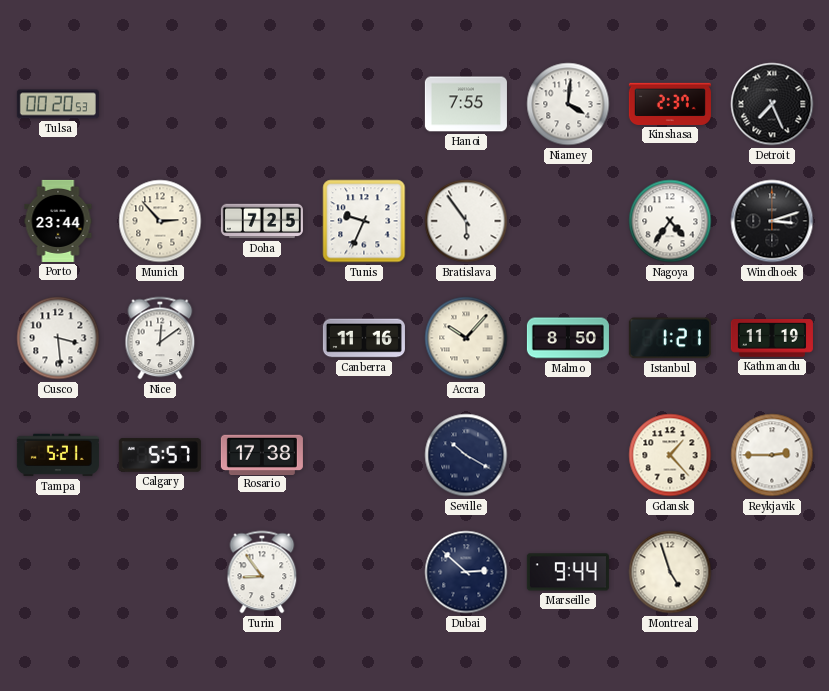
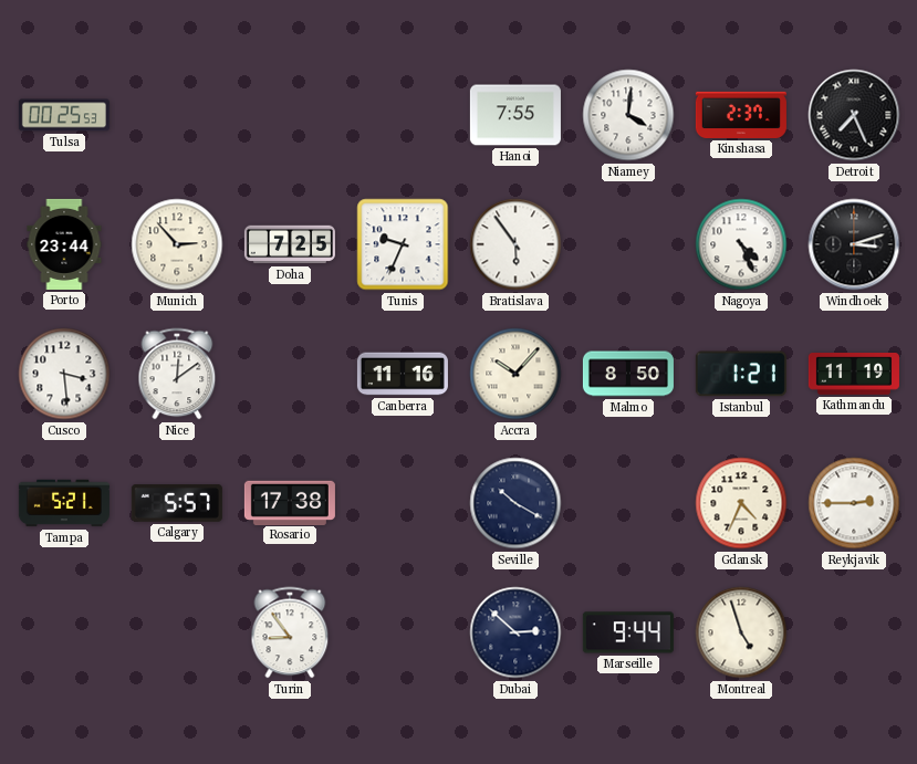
Tulsa: 00:20 -> 00:25 (64, 115)
Nagoya: 4:36 -> 4:26 (741, 244)
Gdansk: 1:23 -> 4:34 (741, 503)
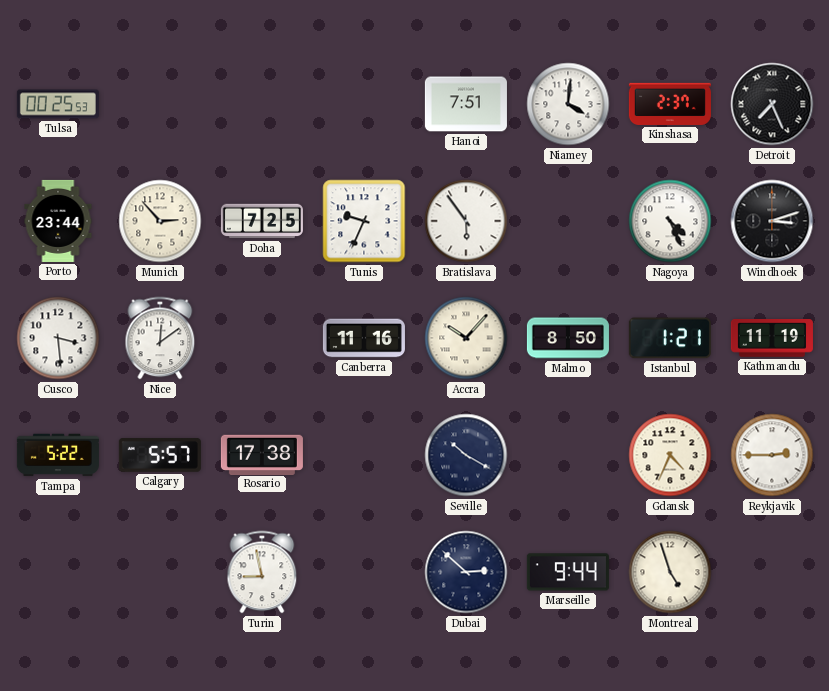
Hanoi: 7:55 -> 7:51 (466, 104)
Tampa: 5:21 -> 5:22 (58, 455)
Turin: 8:54 -> 8:58 (262, 572)
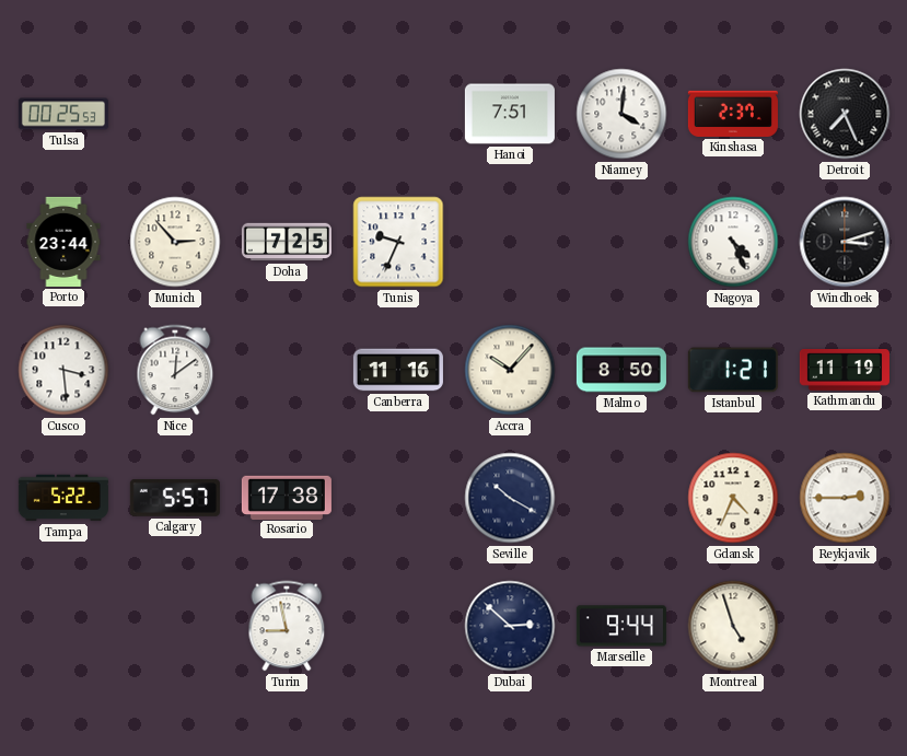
Bratislava: 5:54 -> none (466, 221)
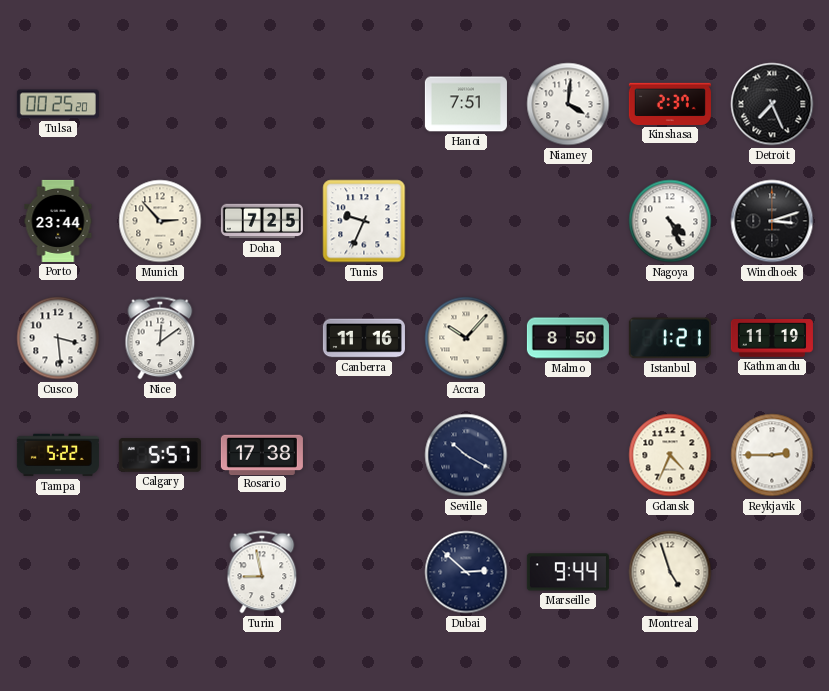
Tulsa: 00:25:53 -> 00:25:20 (58, 104)
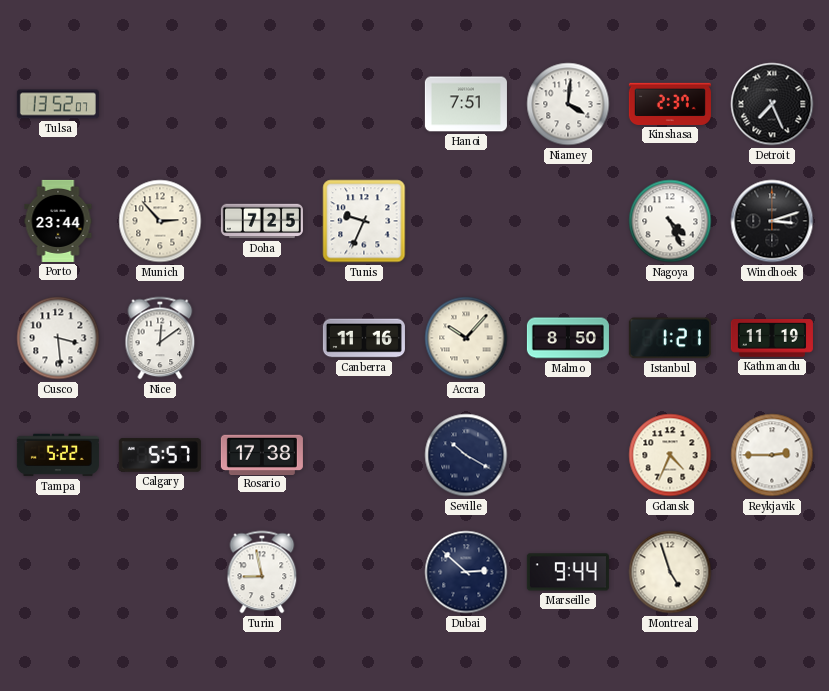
Tulsa: 00:25 -> 13:52 (58, 104)
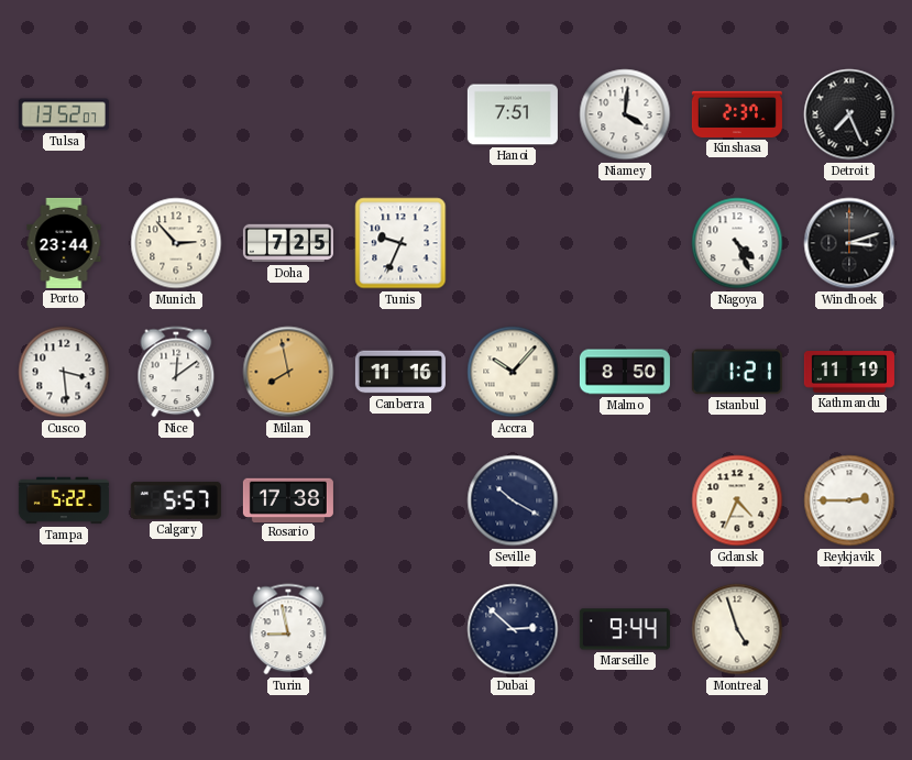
Milan: none -> 7:58 (288, 372)
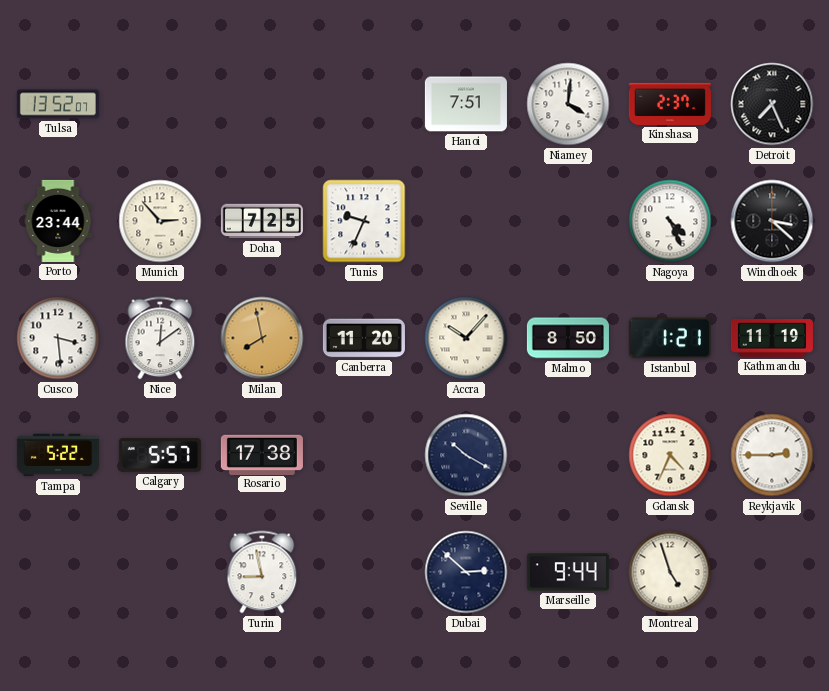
Windhoek: 3:12 -> 3:22 (772, 221)
Canberra: 11:16 -> 11:20 (364, 338)
